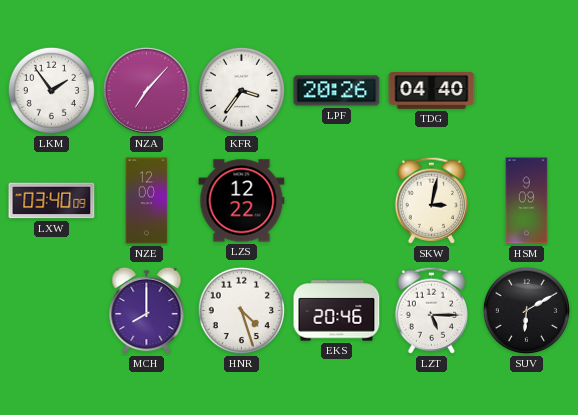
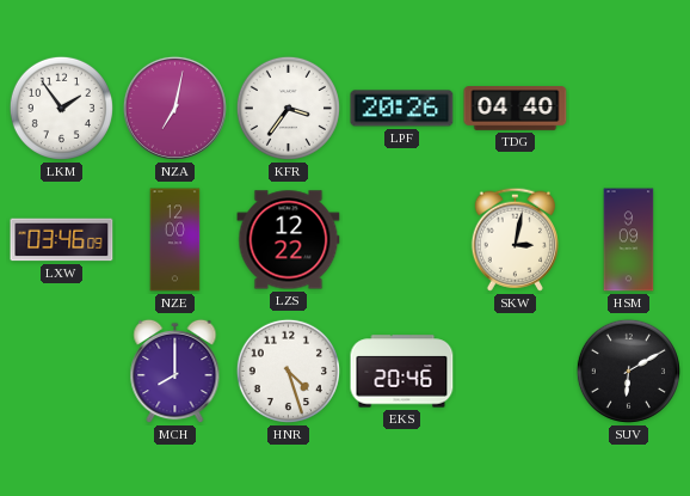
NZA: 7:07 -> 7:02 (174, 108)
LXW: 03:40 -> 03:46 (62, 240)
LZT: 5:15 -> none (431, 310)
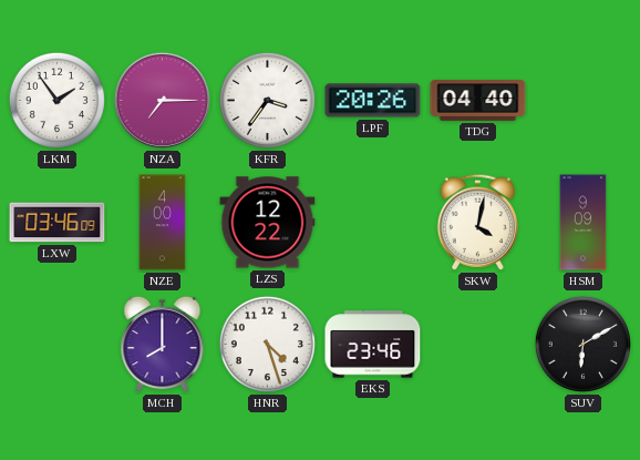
NZA: 7:02 -> 7:15 (162, 100)
NZE: 12:00 -> 4:00 (163, 223)
SKW: 3:02 -> 4:02 (477, 222)
EKS: 20:46 -> 23:46 (373, 345)
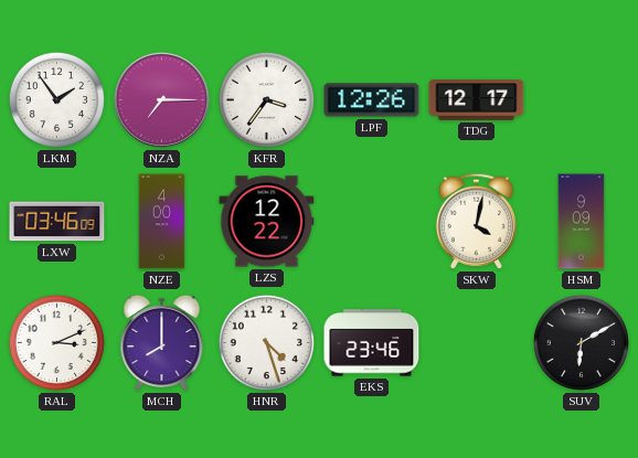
LPF: 20:26 -> 12:26 (372, 100)
TDG: 04:40 -> 12:17 (477, 100)
RAL: none -> 3:11 (56, 342)
